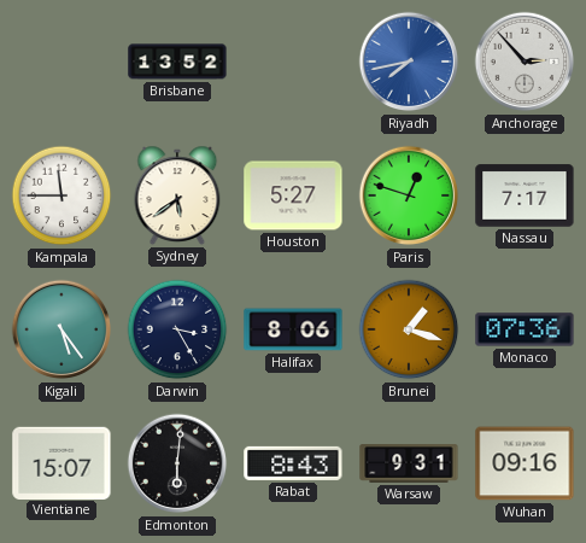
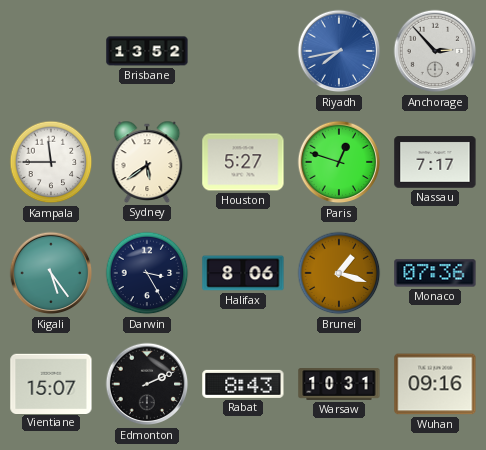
Edmonton: 6:01 -> 2:11 (147, 384)
Warsaw: 9:31 -> 10:31 (339, 385)
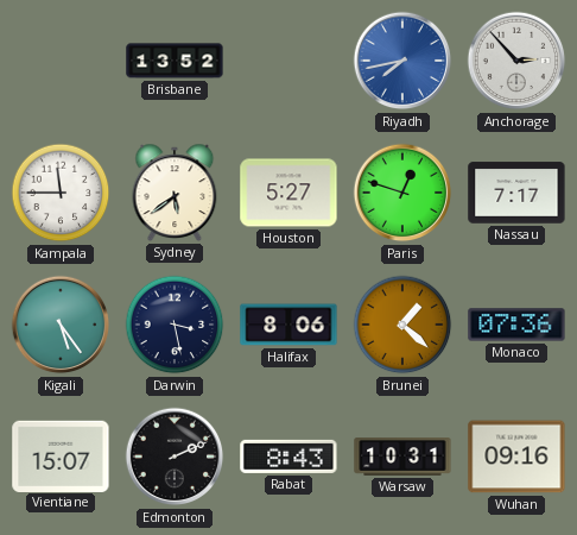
Darwin: 3:25 -> 3:28 (175, 325)
Brunei: 1:18 -> 1:22 (402, 325)
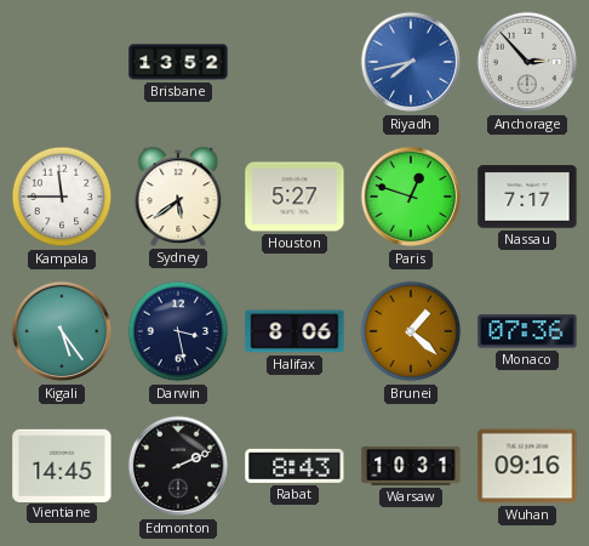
Vientiane: 15:07 -> 14:45 (62, 465)
